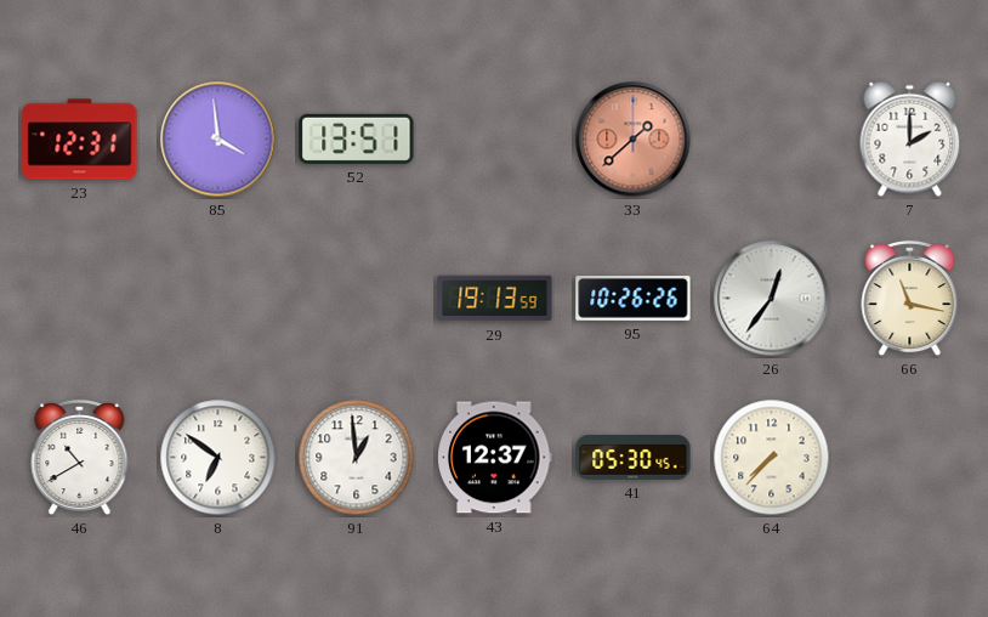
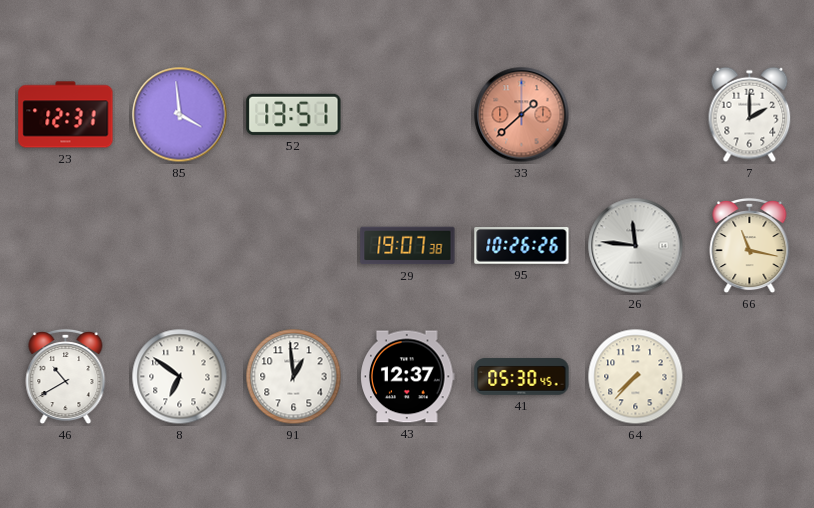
29: 19:13 -> 19:07 (408, 246)
26: 12:36 -> 11:46 (636, 246)
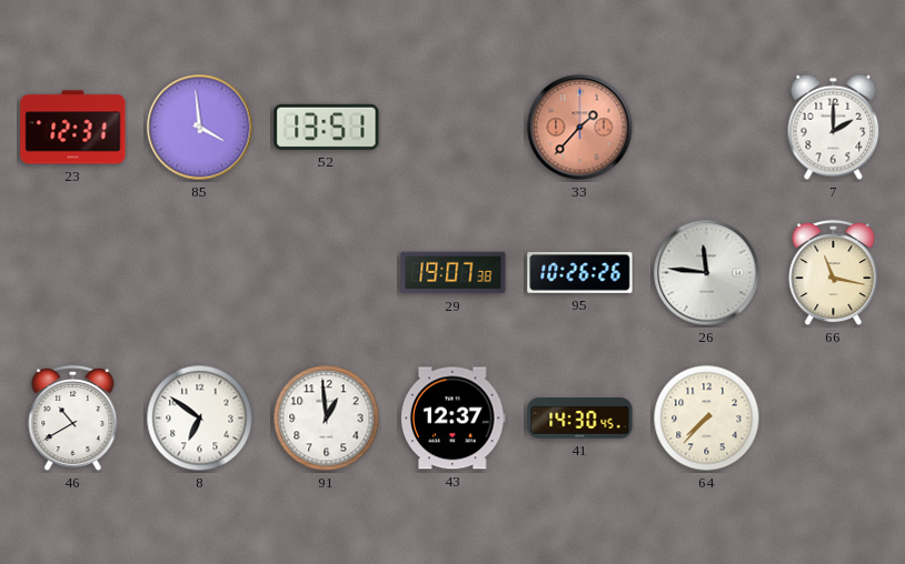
33: 1:38 -> 1:37 (580, 128)
41: 05:30 -> 14:30 (580, 419)
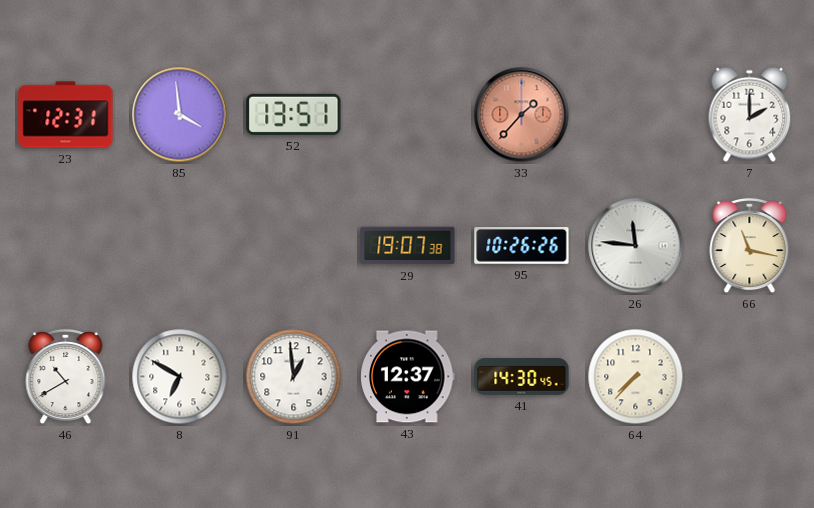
8: 6:51 -> 6:50 (180, 377)
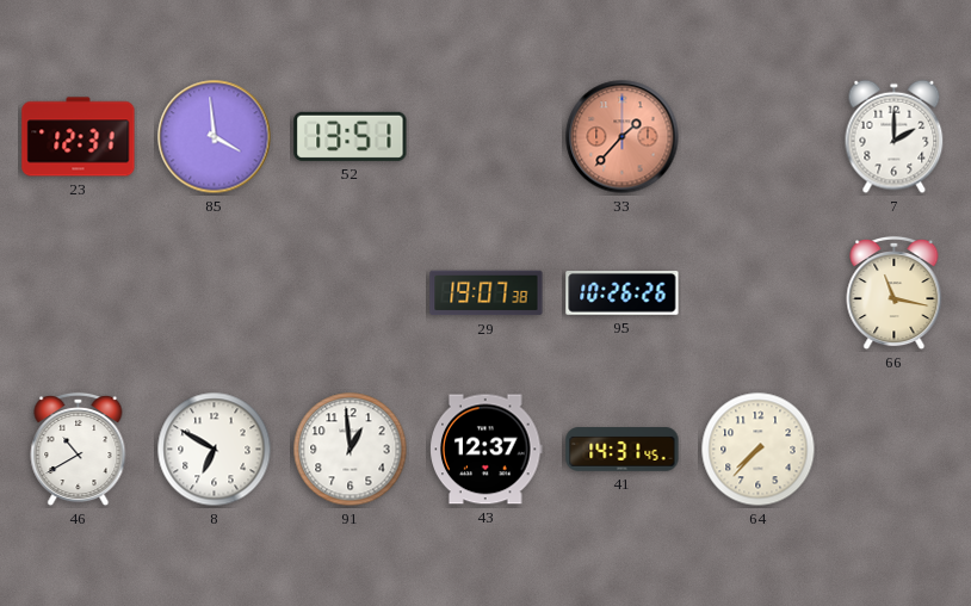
26: 11:46 -> none (636, 246)
41: 14:30 -> 14:31 (623, 450)
